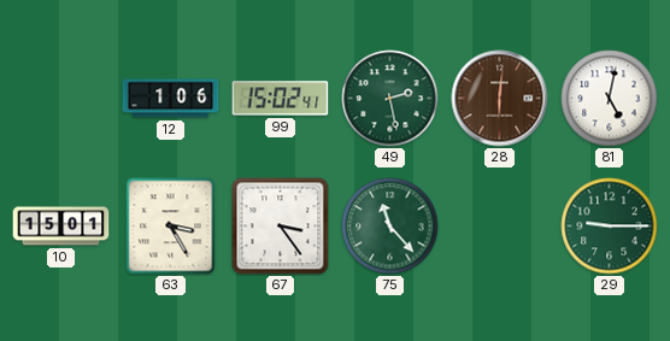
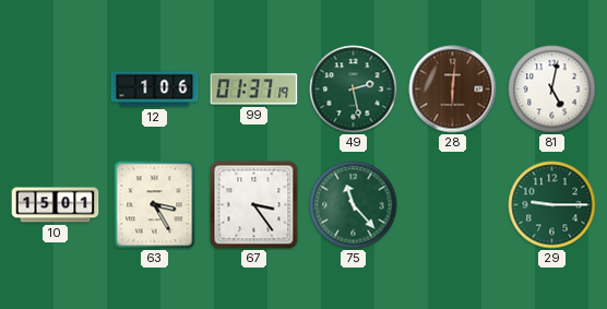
99: 15:02 -> 01:37 (254, 90)
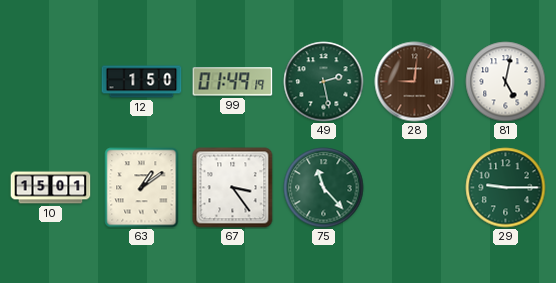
12: 1:06 -> 1:50 (142, 82)
99: 01:37 -> 01:49 (233, 82)
28: 6:01 -> 9:01 (415, 82)
63: 3:25 -> 1:09 (142, 188)
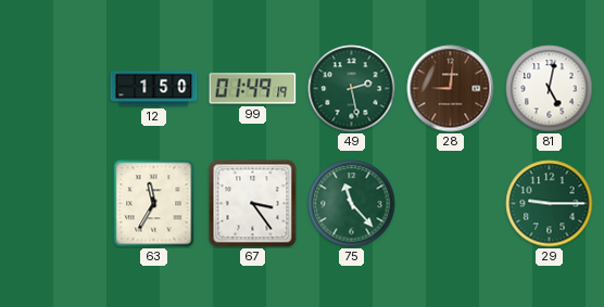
10: 15:01 -> none (51, 188)
63: 1:09 -> 11:35 (154, 204)
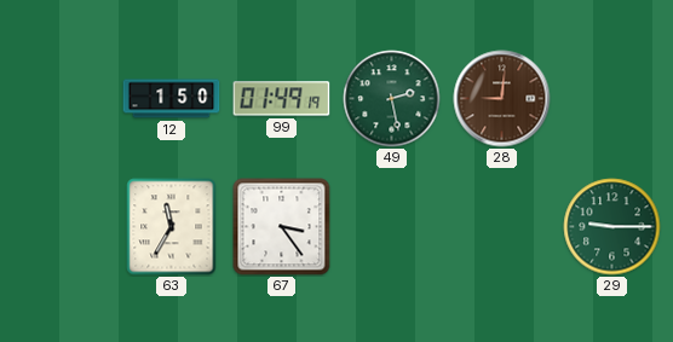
81: 5:02 -> none (550, 89)
75: 11:23 -> none (352, 204)
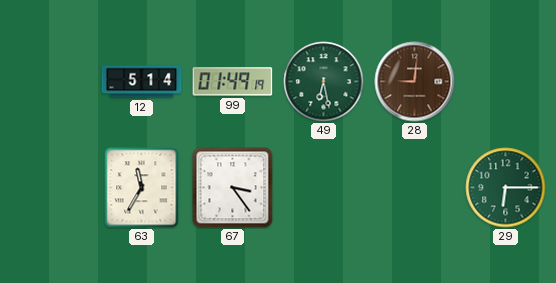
12: 1:50 -> 5:14 (142, 82)
49: 2:28 -> 6:28 (324, 82)
29: 9:15 -> 6:15 (506, 188)
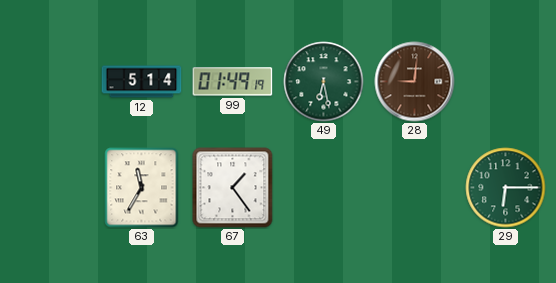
67: 3:24 -> 1:24 (233, 188)
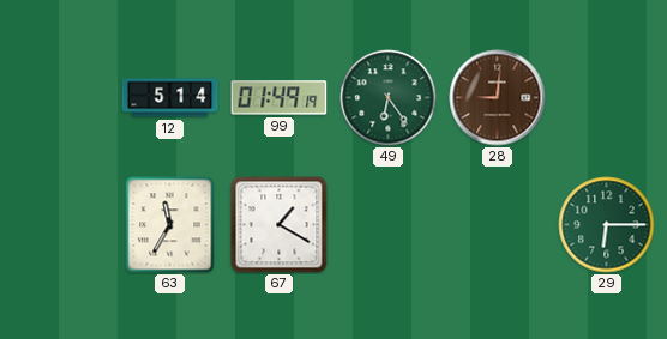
49: 6:28 -> 6:24 (389, 98)
67: 1:24 -> 1:20 (280, 225)
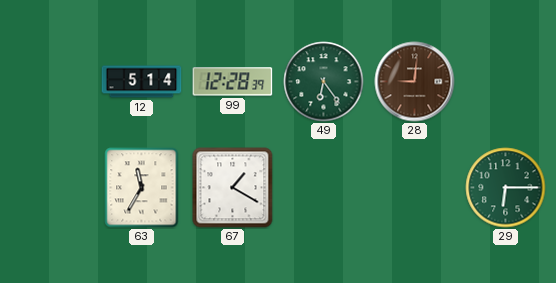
99: 01:49 -> 12:28 (233, 82)
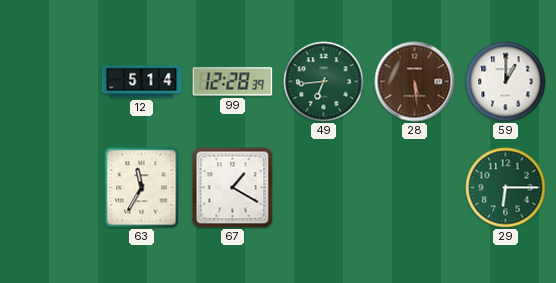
49: 6:24 -> 6:44 (324, 82)
28: 9:01 -> 5:29 (415, 82)
59: none -> 1:00 (506, 82)
